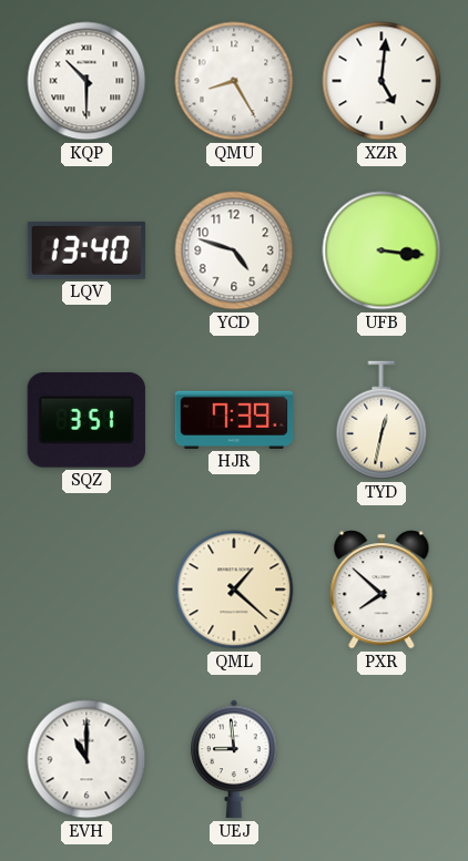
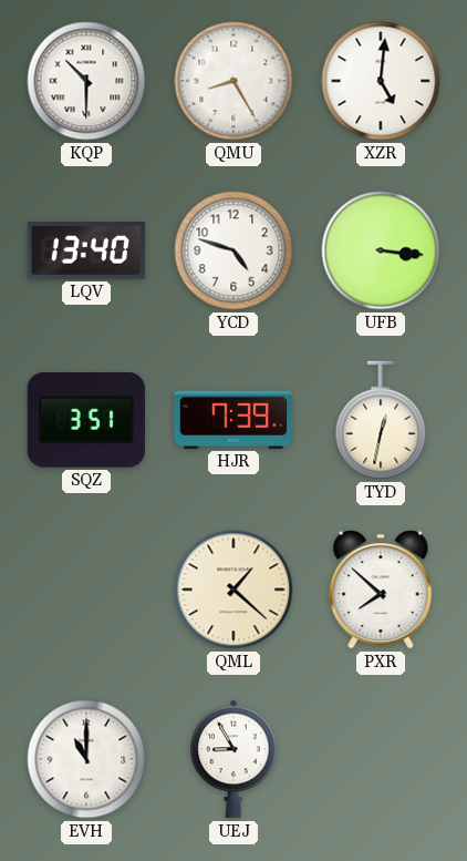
UEJ: 8:59 -> 8:55 (233, 759)
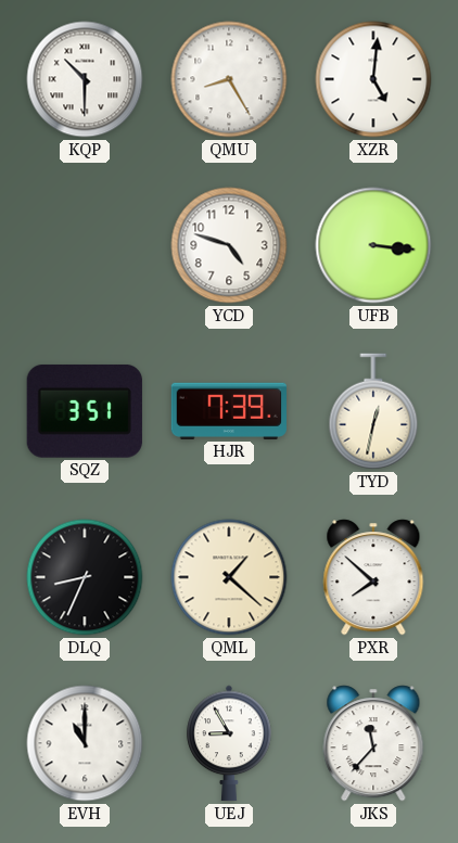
LQV: 13:40 -> none (86, 250)
DLQ: none -> 8:34 (85, 577)
JKS: none -> 11:37 (373, 743)
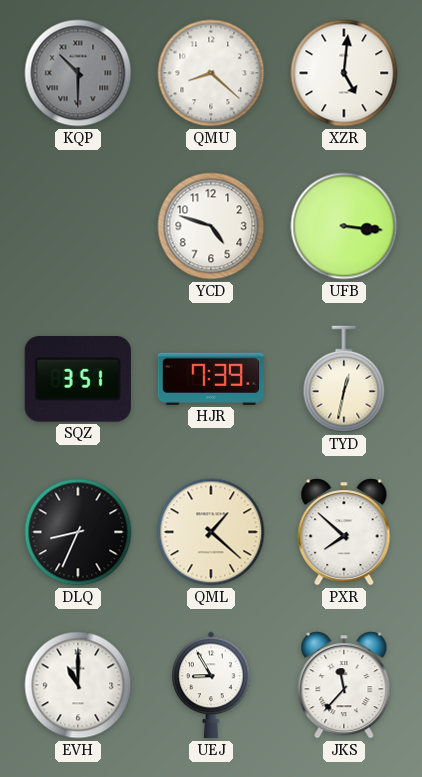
KQP dial: white -> grey (78, 73)
QMU: 8:25 -> 8:22 (211, 73)
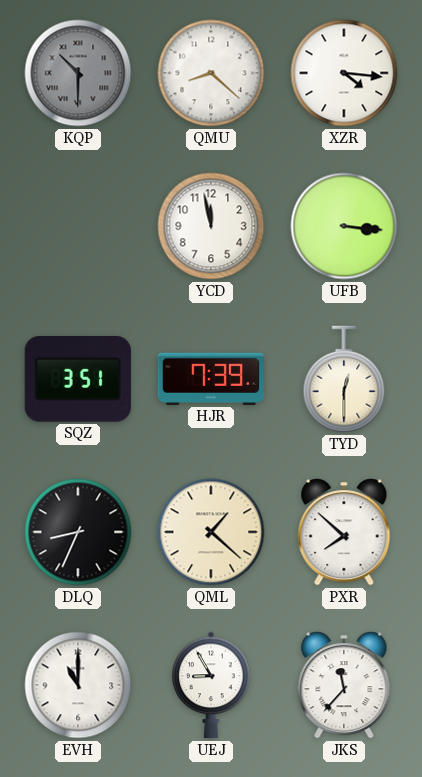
XZR: 5:01 -> 4:16 (344, 73)
YCD: 4:48 -> 11:58 (211, 226)
TYD: 12:32 -> 12:30 (344, 379)
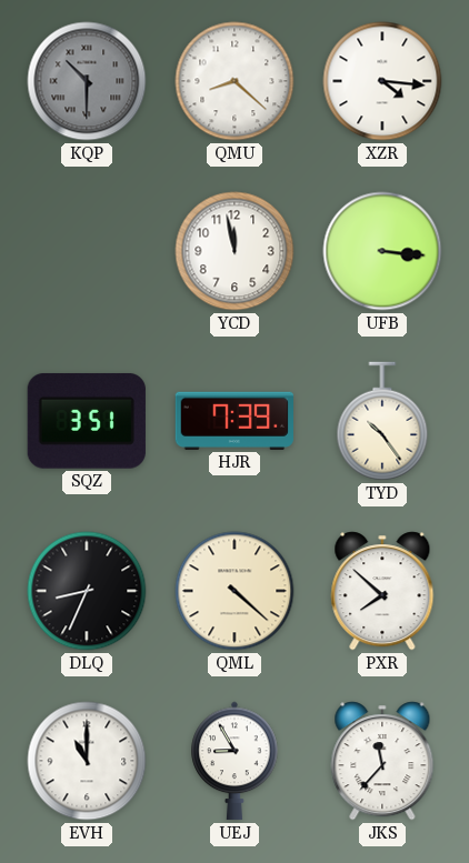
TYD: 12:30 -> 10:24 (382, 421)
QML: 1:22 -> 4:22 (234, 591)
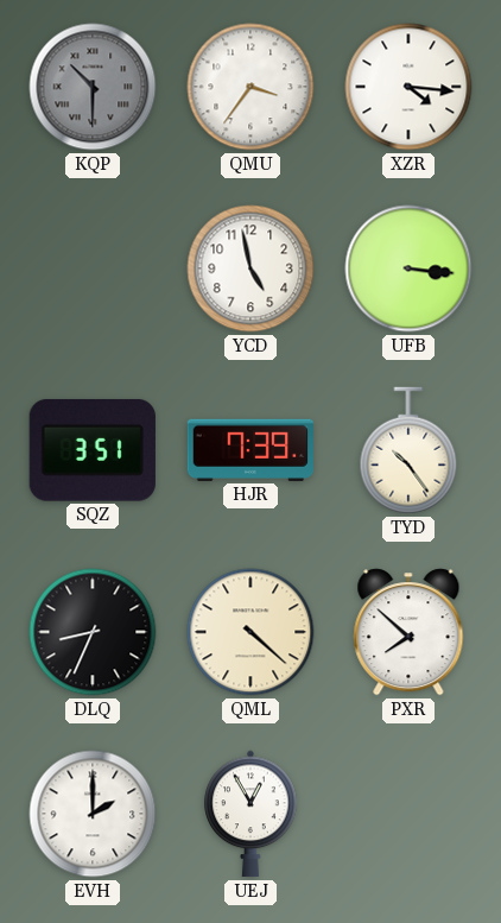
QMU: 8:22 -> 3:36 (251, 87)
YCD: 11:58 -> 4:58 (251, 268)
EVH: 11:00 -> 2:00 (93, 814)
UEJ: 8:55 -> 12:55 (251, 814)
JKS: 11:37 -> none (382, 761)
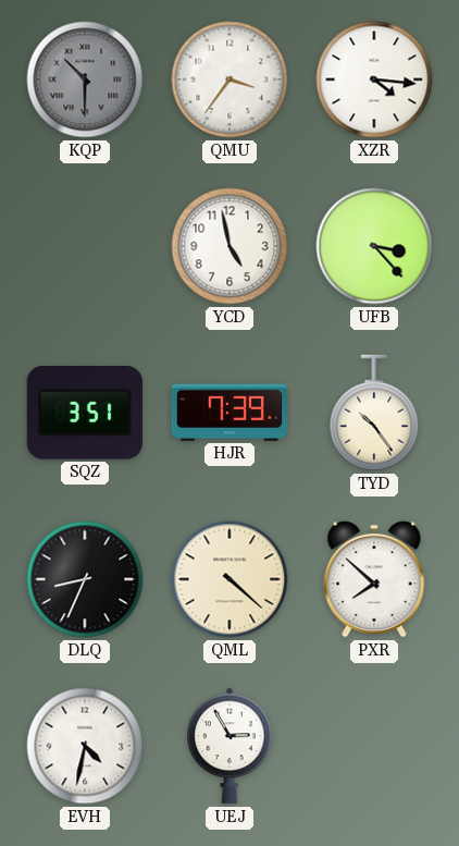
UFB: 3:16 -> 3:23 (374, 246)
EVH: 2:00 -> 4:32 (85, 746)
UEJ: 12:55 -> 2:55 (230, 746)
